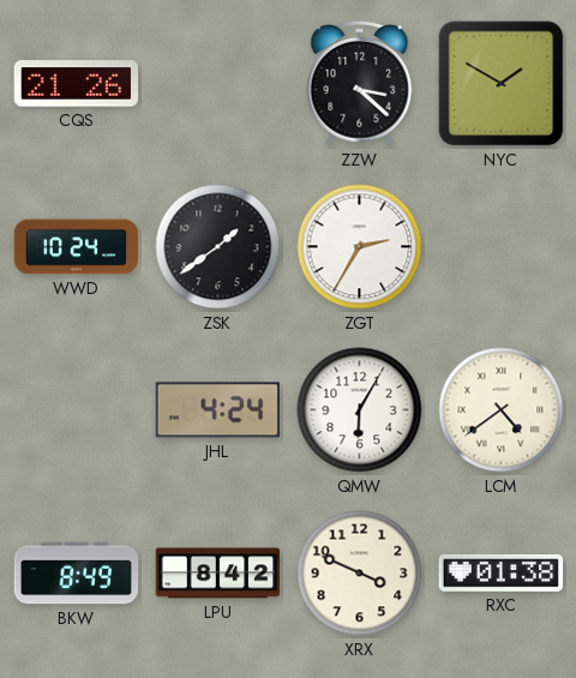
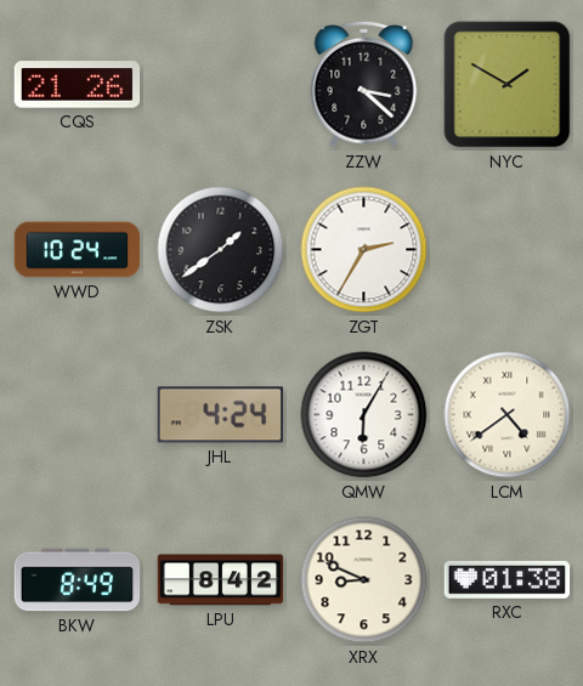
XRX: 3:49 -> 8:49 (364, 580)
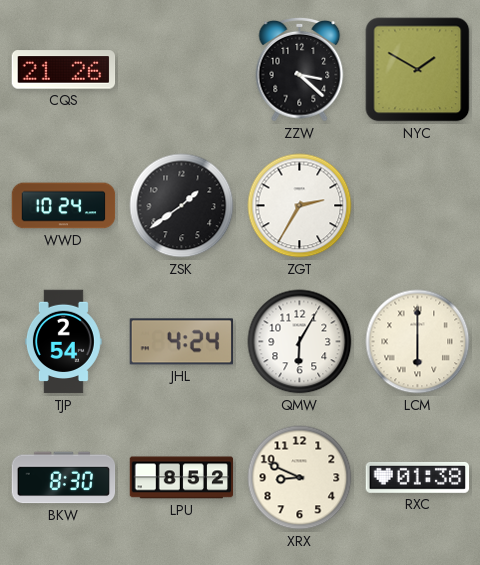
TJP: none -> 2:54 (63, 342)
LCM: 4:39 -> 6:00 (418, 342)
BKW: 8:49 -> 8:30 (64, 478)
LPU: 8:42 -> 8:52 (182, 478)
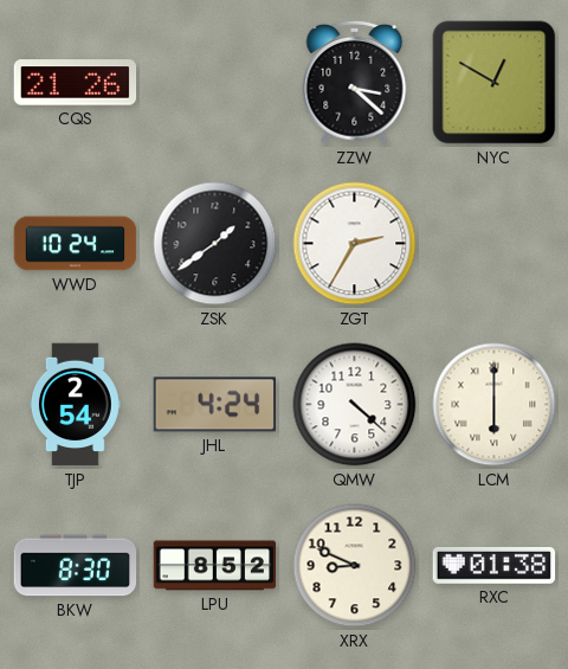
NYC: 1:50 -> 12:50 (495, 83)
QMW: 6:05 -> 4:22 (355, 405)
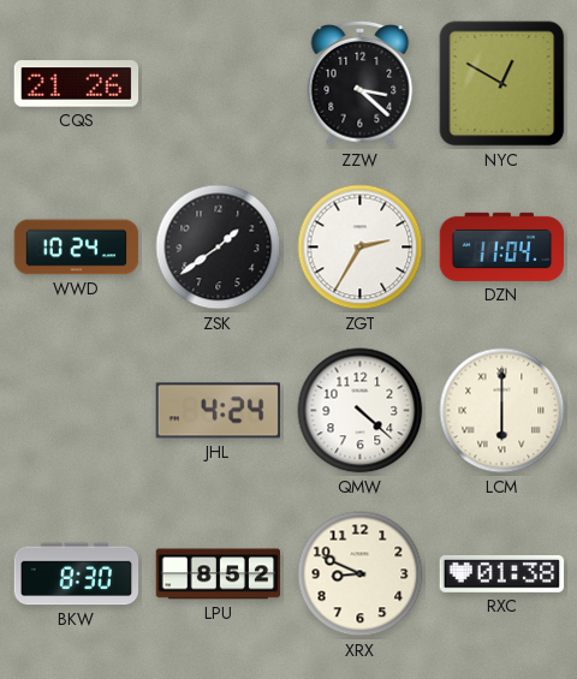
DZN: none -> 11:04 (502, 246)
TJP: 2:54 -> none (75, 405)
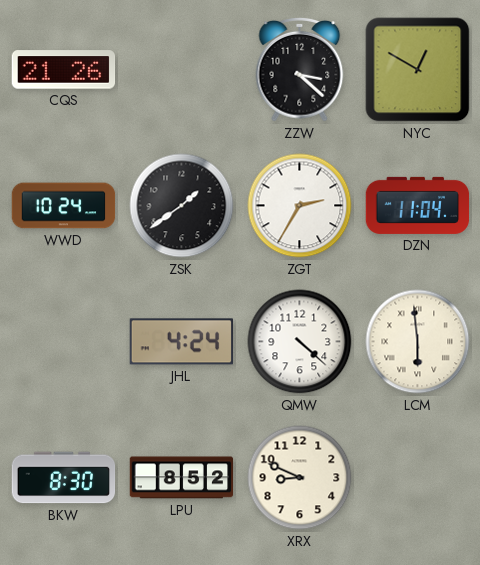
LCM: 6:00 -> 5:59 (418, 342)
RXC: 01:38 -> none (502, 573)
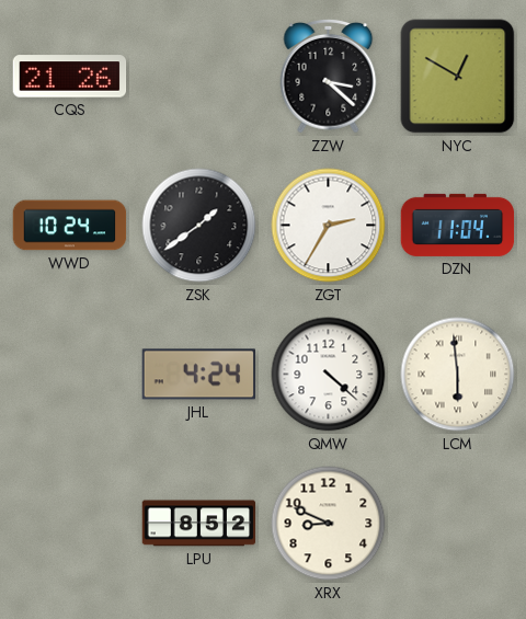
BKW: 8:30 -> none (64, 478)
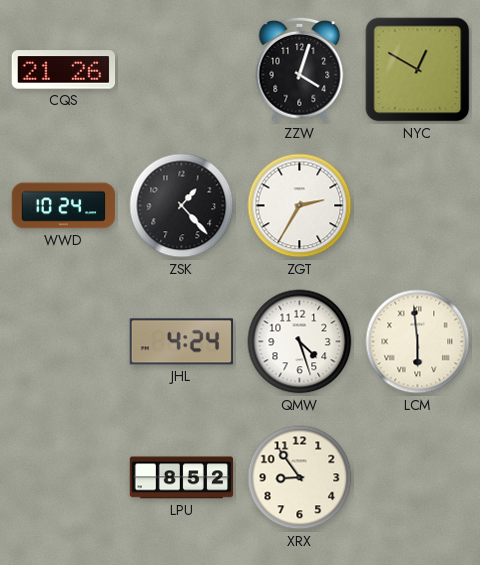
ZZW: 3:22 -> 4:03 (300, 69)
ZSK: 1:39 -> 1:23 (182, 206)
DZN: 11:04 -> none (458, 225)
QMW: 4:22 -> 4:27 (300, 342)
XRX: 8:49 -> 8:54 (300, 478)
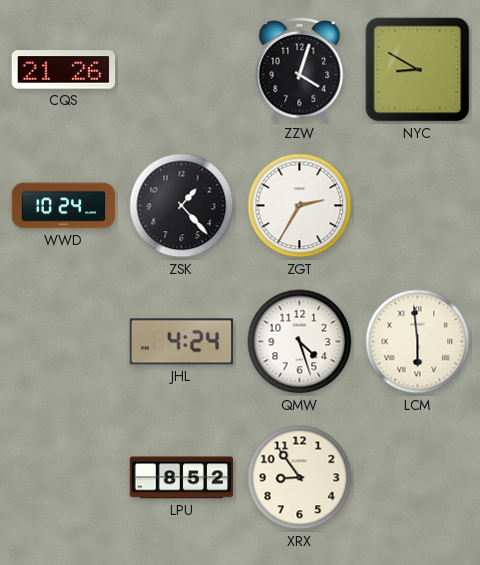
NYC: 12:50 -> 8:50 (418, 70)
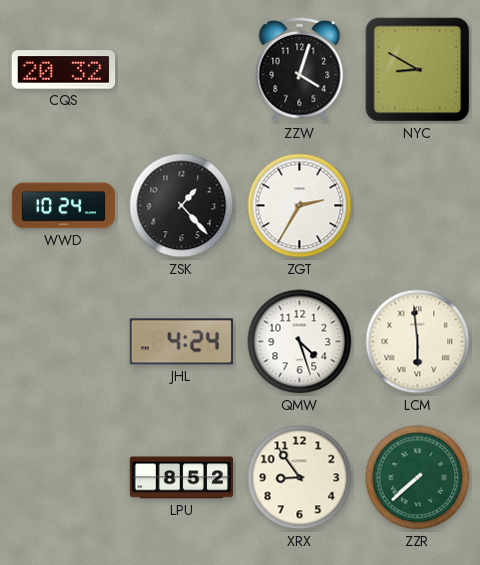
CQS: 21:26 -> 20:32 (64, 70)
ZZR: none -> 7:38 (418, 478)
